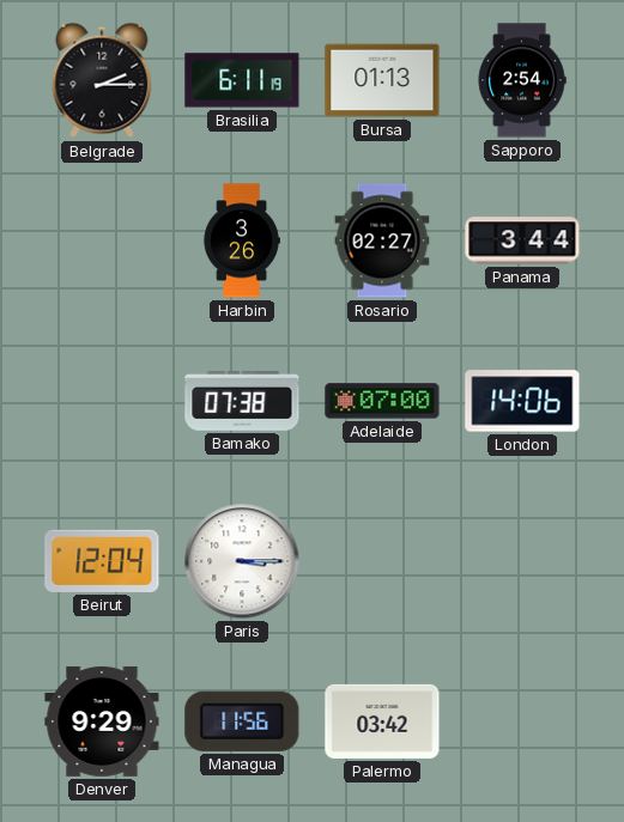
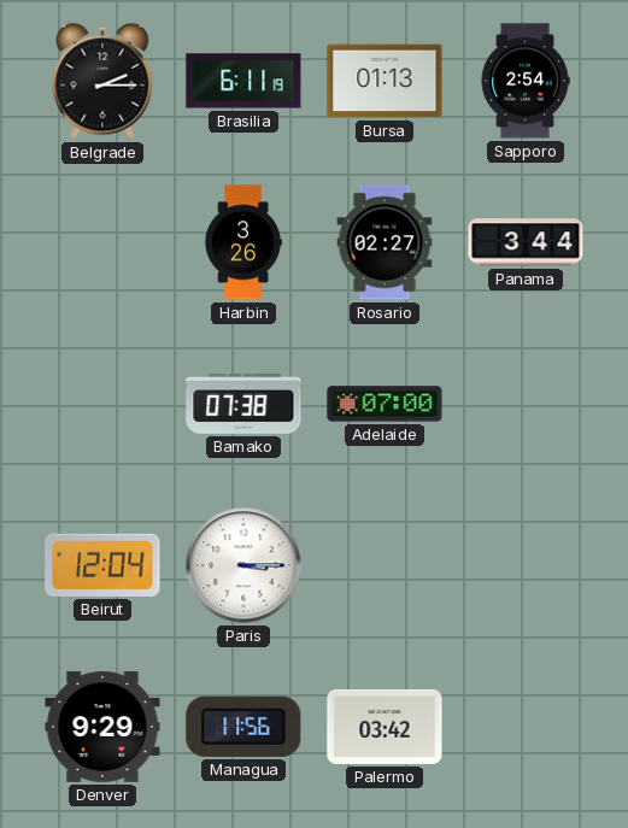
London: 14:06 -> none (522, 401)
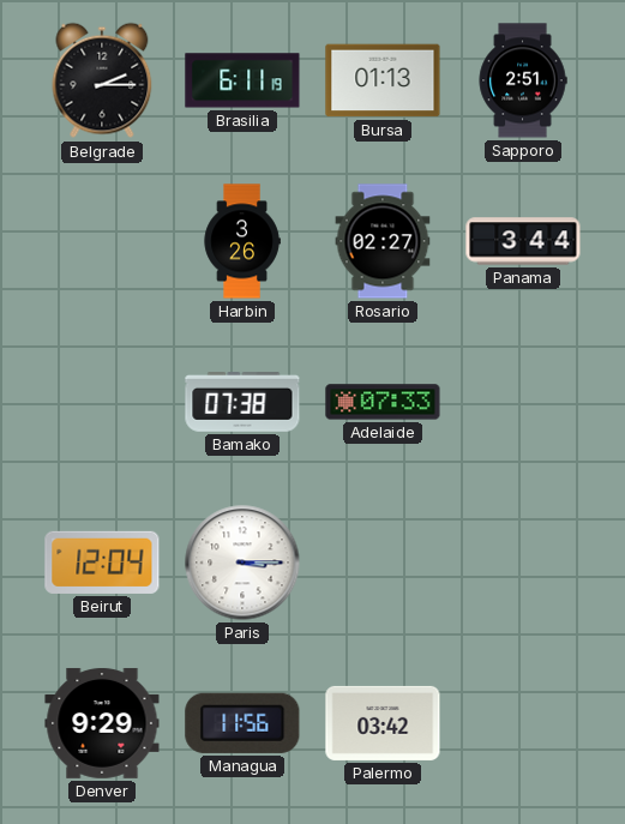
Sapporo: 2:54 -> 2:51 (523, 80)
Adelaide: 07:00 -> 07:33 (383, 402)
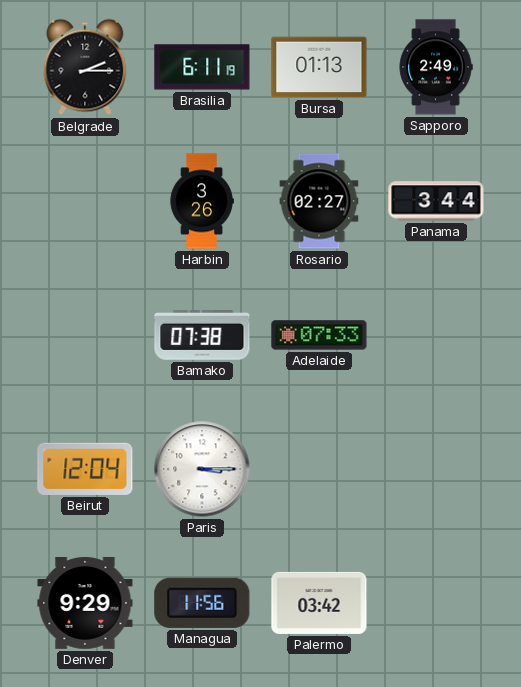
Sapporo: 2:51 -> 2:49 (436, 67)
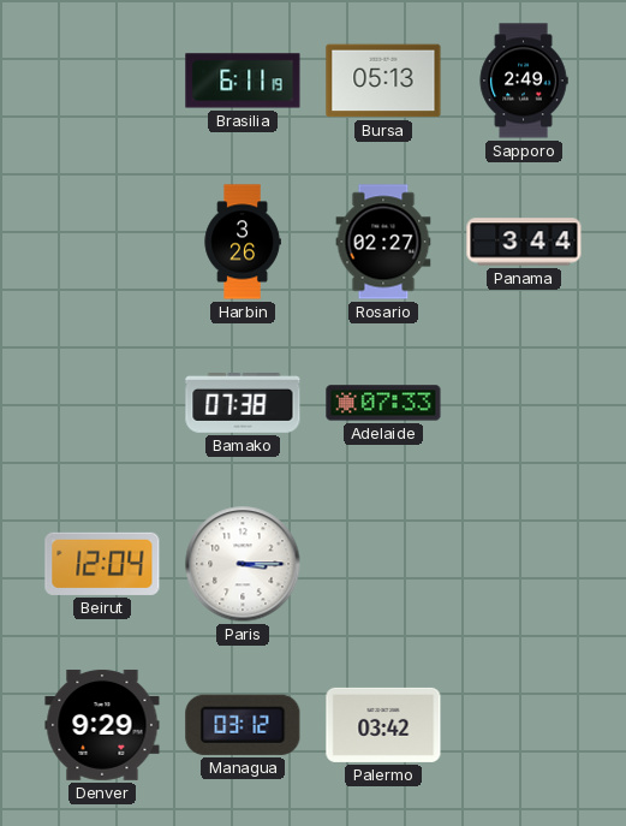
Belgrade: 2:15 -> none (85, 67)
Bursa: 01:13 -> 05:13 (383, 81)
Managua: 11:56 -> 03:12 (243, 725)
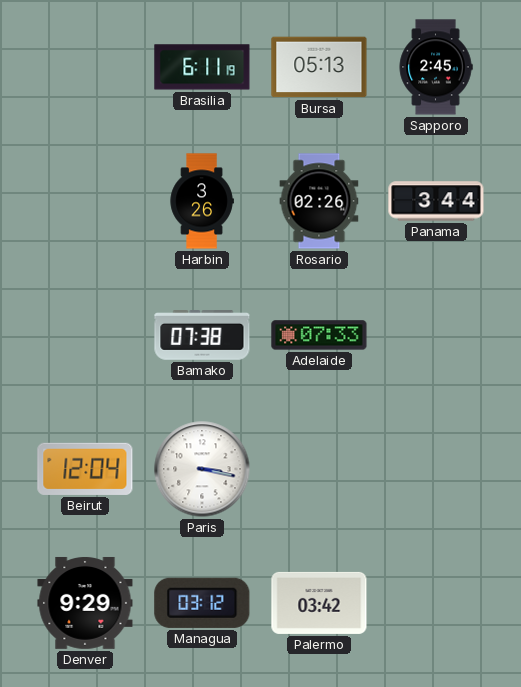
Sapporo: 2:49 -> 2:45 (436, 67)
Rosario: 02:27 -> 02:26 (319, 201)
Paris: 3:15 -> 3:17 (202, 469)
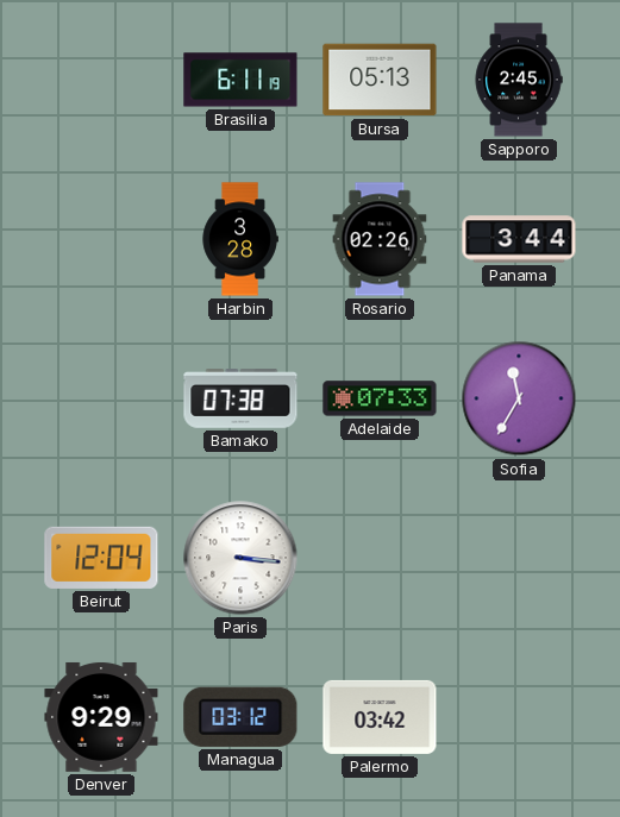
Harbin: 3:26 -> 3:28 (240, 239)
Sofia: none -> 11:35 (519, 398)
Paris: 3:17 -> 3:16 (240, 558)
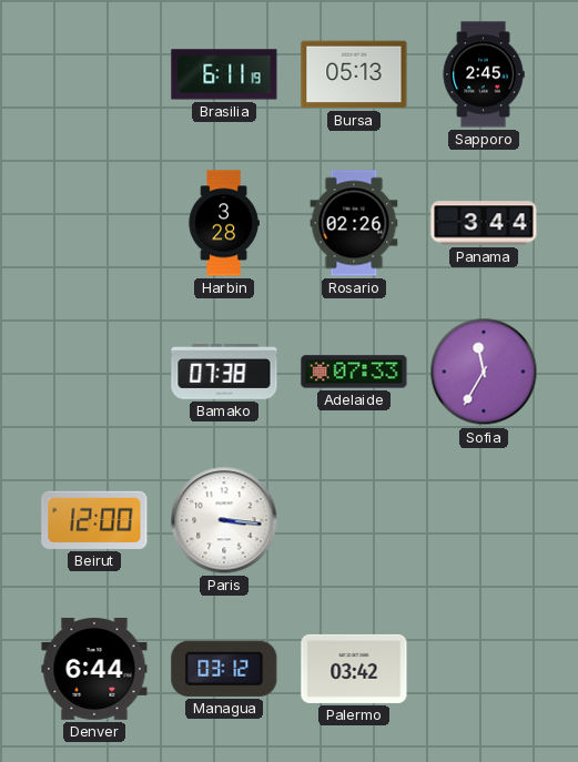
Beirut: 12:04 -> 12:00 (94, 520)
Denver: 9:29 -> 6:44 (94, 669)
